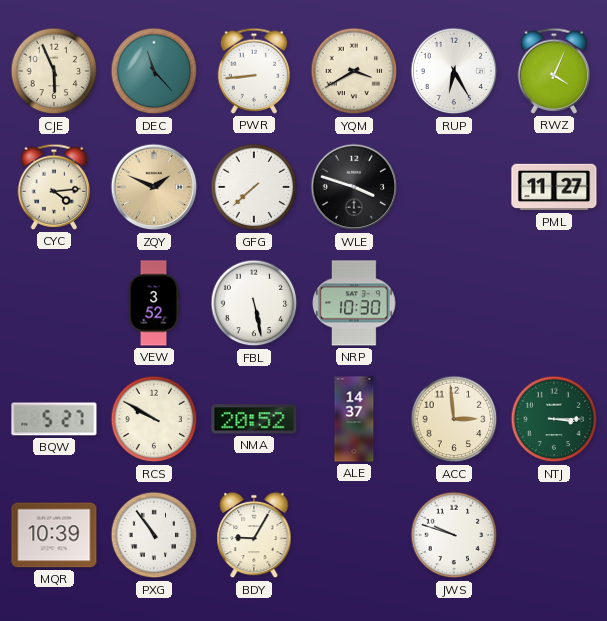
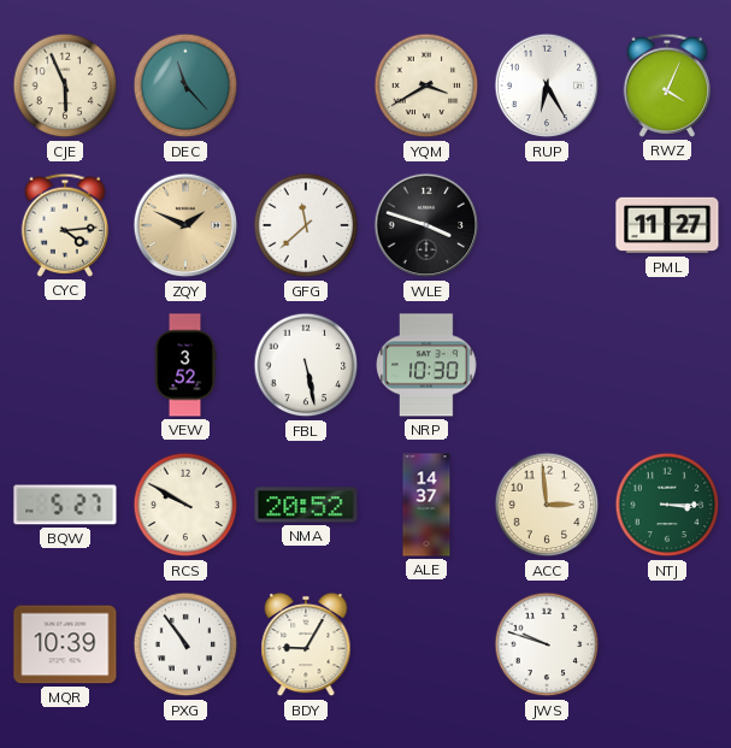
PWR: 8:44 -> none (254, 71)
GFG: 7:38 -> 11:38 (306, 225)
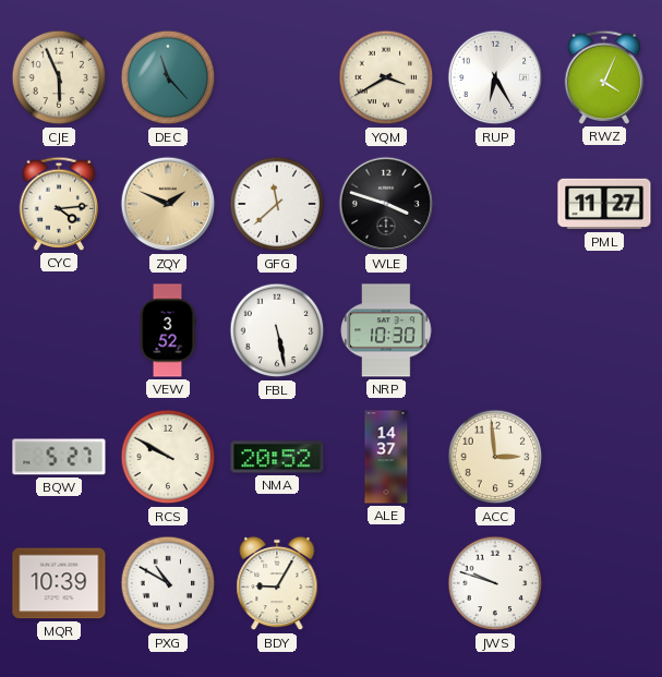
NTJ: 3:15 -> none (667, 505)
PXG: 10:54 -> 10:50 (168, 583)
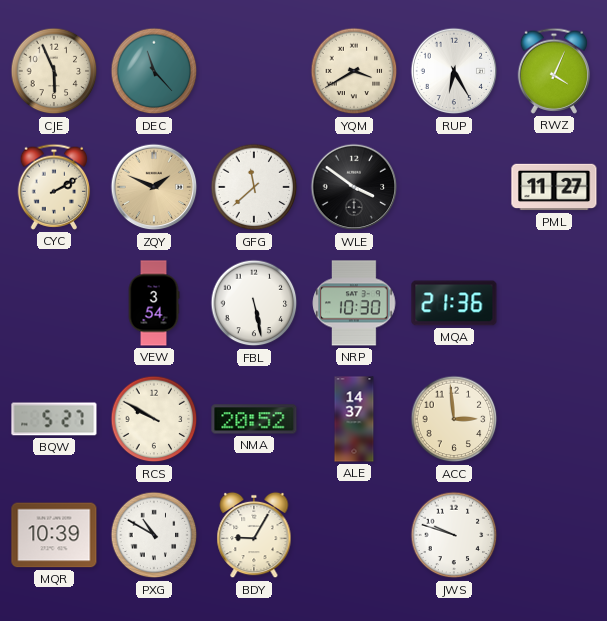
CYC: 4:14 -> 2:10 (54, 187)
WLE: 3:48 -> 3:51 (354, 187)
VEW: 3:52 -> 3:54 (154, 303)
MQA: none -> 21:36 (454, 303)
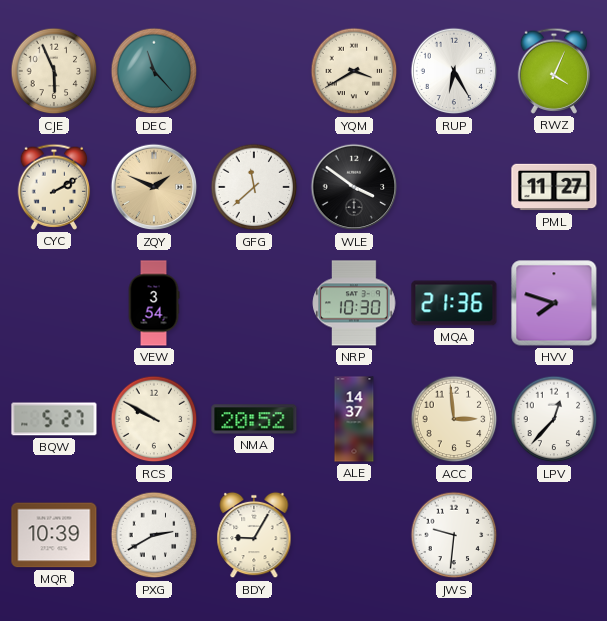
FBL: 5:28 -> none (254, 303)
HVV: none -> 7:48 (554, 303)
LPV: none -> 12:37 (554, 419)
PXG: 10:50 -> 2:40 (154, 535)
JWS: 9:48 -> 9:31 (454, 535)
